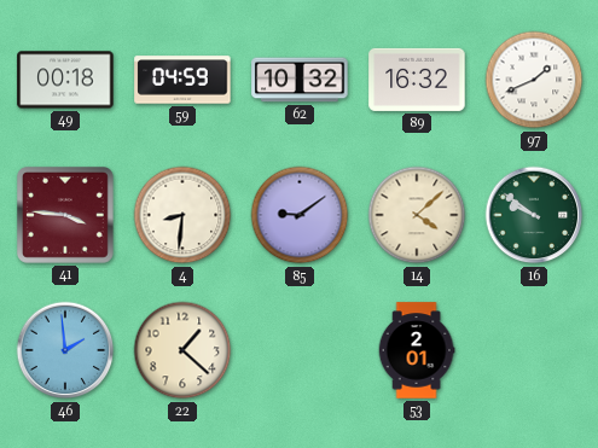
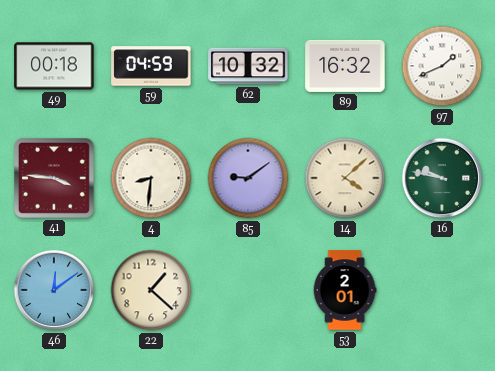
16: 9:51 -> 9:47 (442, 178)
46: 1:59 -> 12:09 (54, 290)
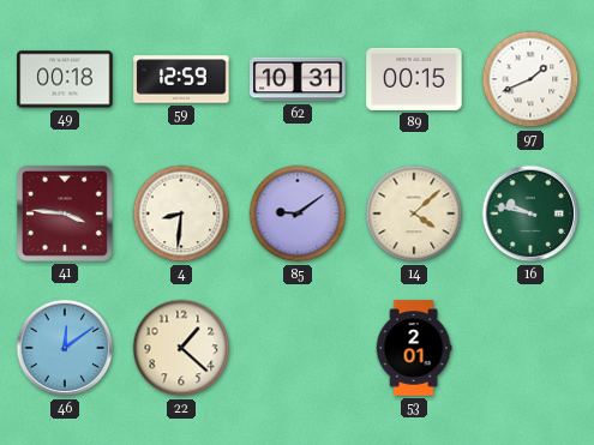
59: 04:59 -> 12:59 (181, 79)
62: 10:32 -> 10:31 (298, 79)
89: 16:32 -> 00:15 (414, 79)
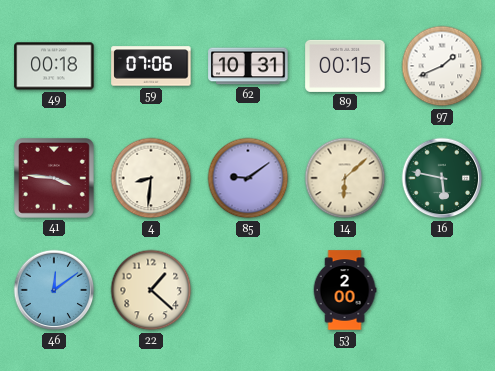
59: 12:59 -> 07:06 (151, 66)
14: 4:08 -> 6:08 (345, 178)
16: 9:47 -> 5:47 (442, 178)
53: 2:01 -> 2:00 (345, 290)
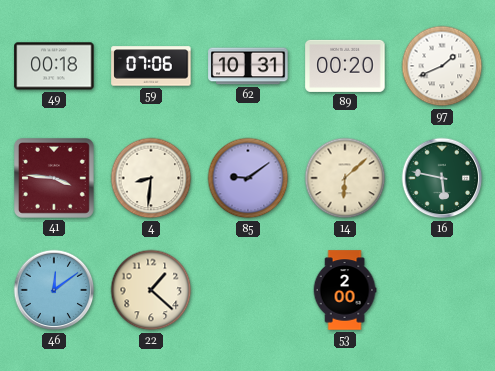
89: 00:15 -> 00:20 (345, 66)
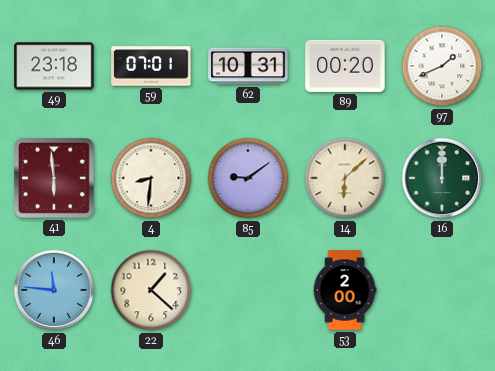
49: 00:18 -> 23:18 (54, 66)
59: 07:06 -> 07:01 (151, 66)
41: 3:46 -> 5:59 (54, 178)
16: 5:47 -> 12:00 (442, 178)
46: 12:09 -> 11:46 (54, 290)
